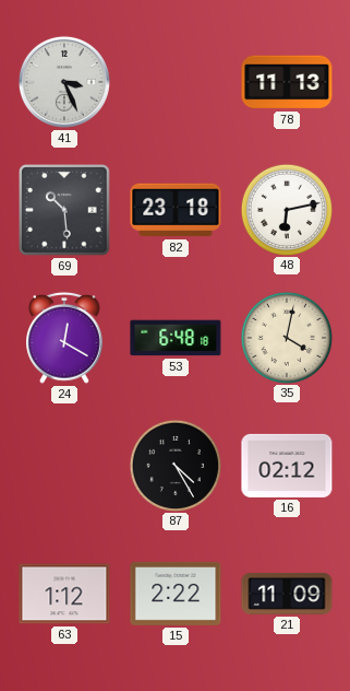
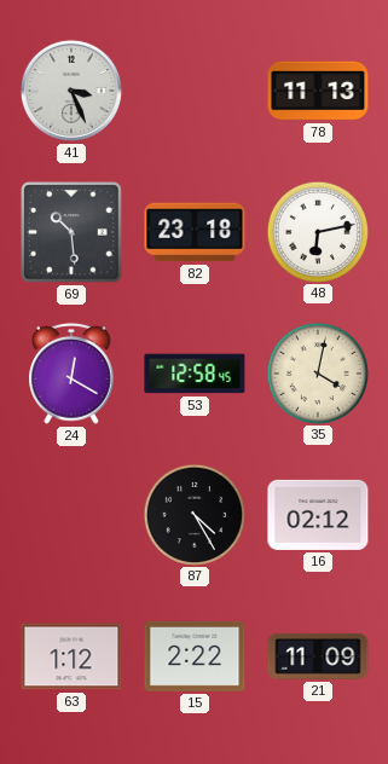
53: 6:48 -> 12:58 (195, 374)
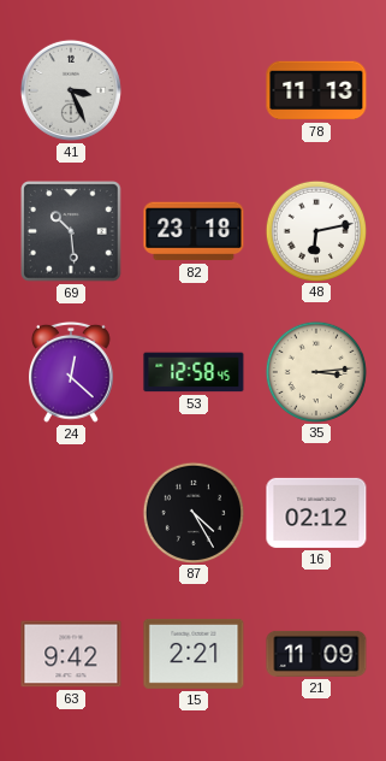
24: 12:20 -> 12:22 (72, 372)
35: 4:02 -> 3:14 (315, 371)
63: 1:12 -> 9:42 (71, 654)
15: 2:22 -> 2:21 (194, 654)
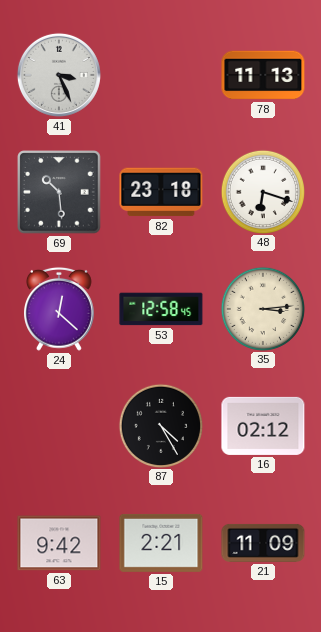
48: 6:13 -> 6:18 (262, 191)
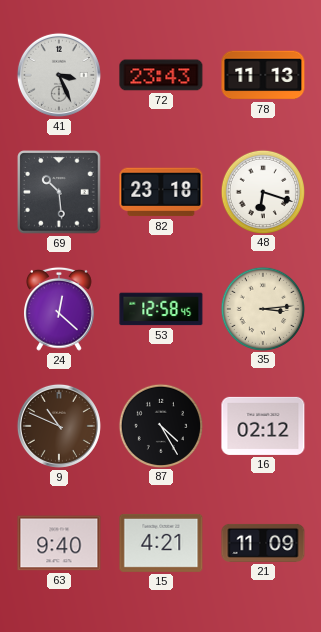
72: none -> 23:43 (161, 75)
9: none -> 10:49 (59, 426)
63: 9:42 -> 9:40 (59, 543)
15: 2:21 -> 4:21 (161, 543)
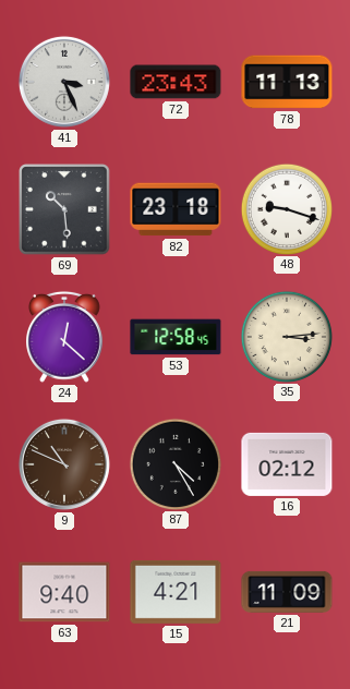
48: 6:18 -> 9:18 (286, 208)
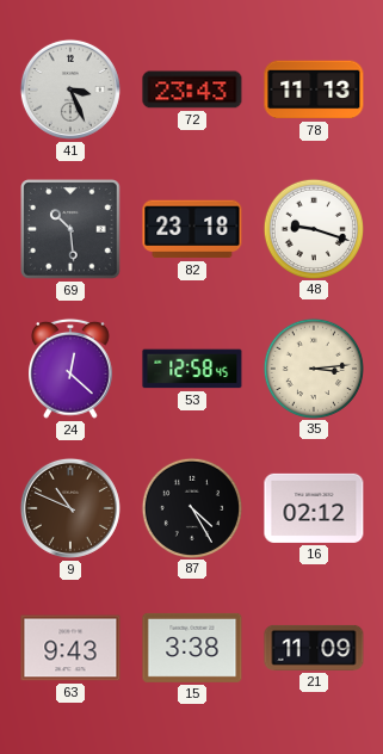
63: 9:40 -> 9:43 (70, 648)
15: 4:21 -> 3:38 (192, 648)
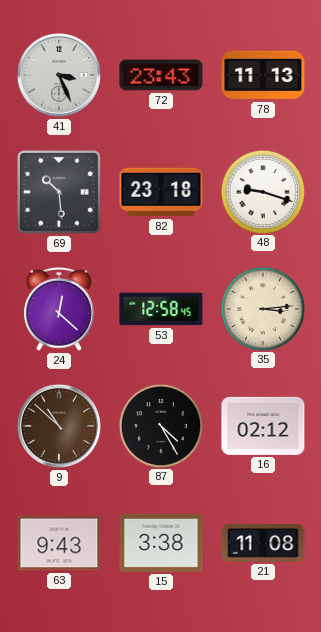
9: 10:49 -> 10:52 (59, 426)
21: 11:09 -> 11:08 (263, 543)
